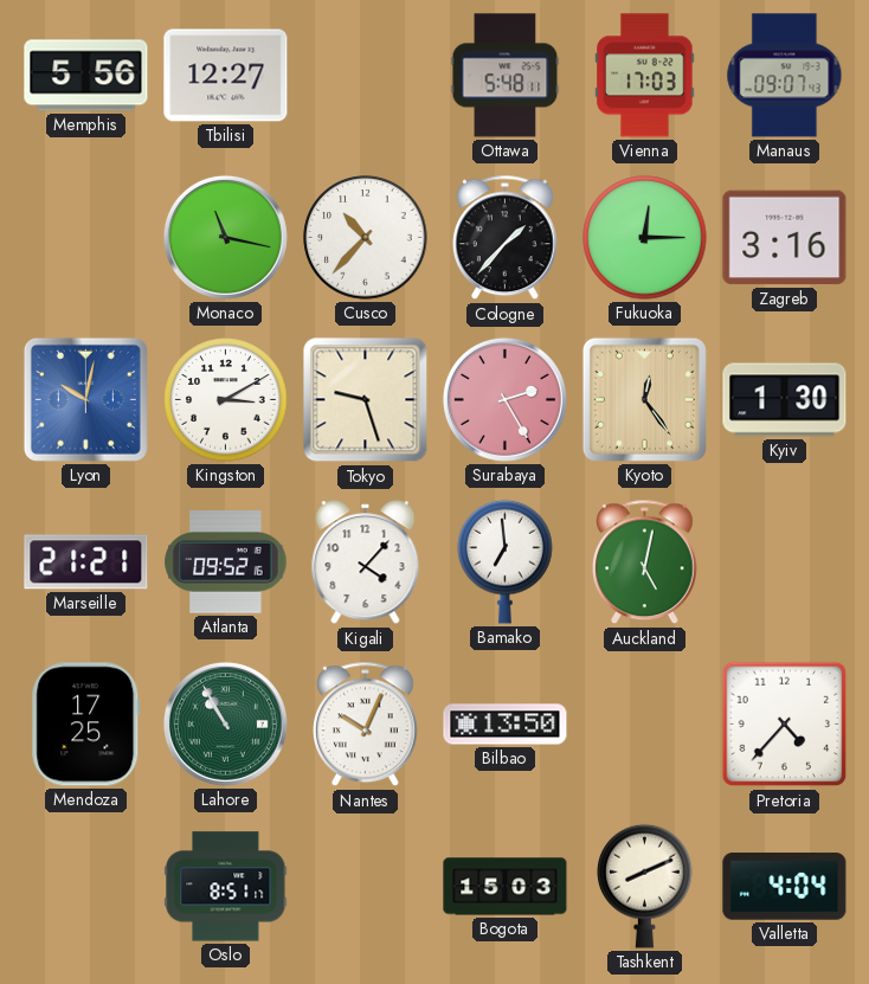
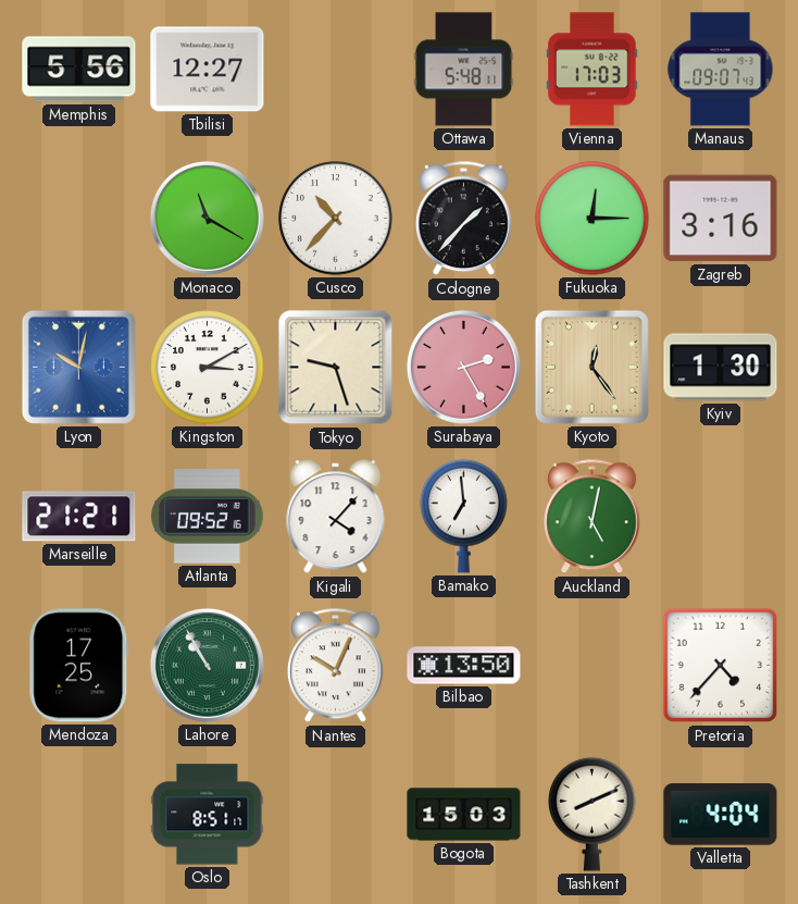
Monaco: 11:17 -> 11:20 (207, 218)
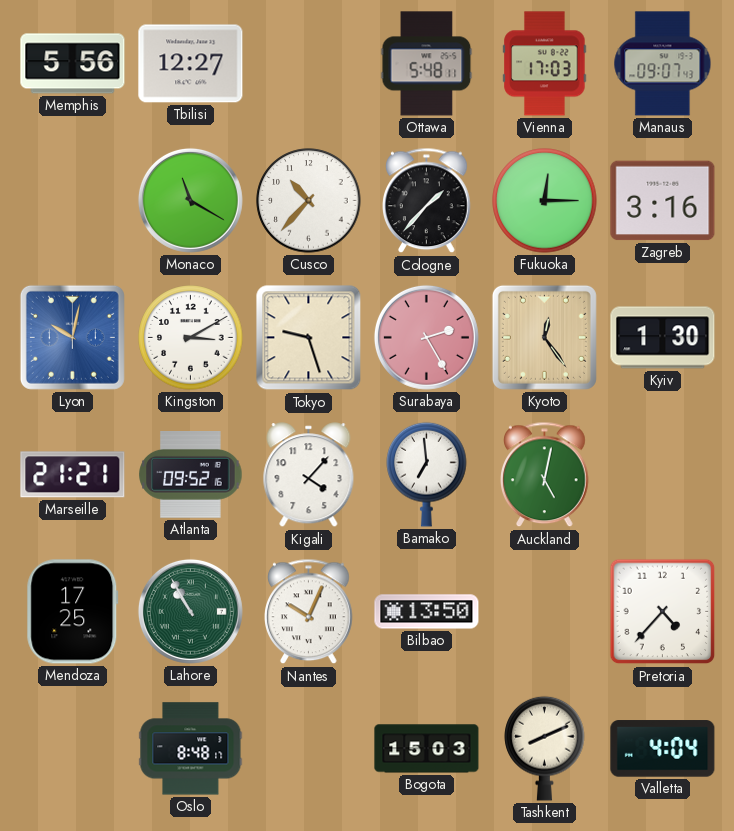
Oslo: 8:51 -> 8:48 (191, 749)
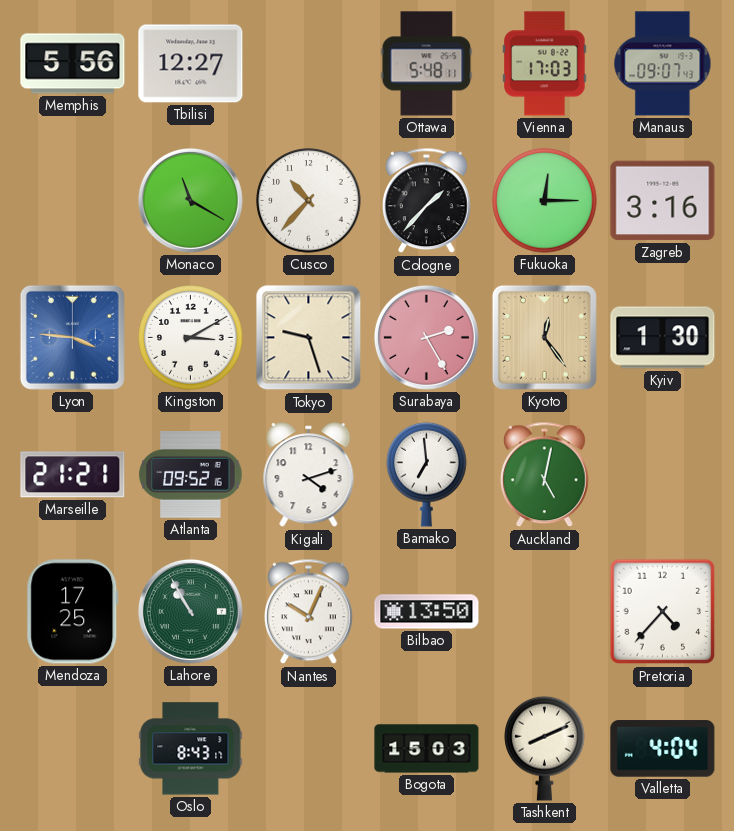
Lyon: 10:02 -> 3:46 (72, 337)
Kigali: 4:07 -> 4:12 (309, 475)
Oslo: 8:48 -> 8:43 (191, 749)
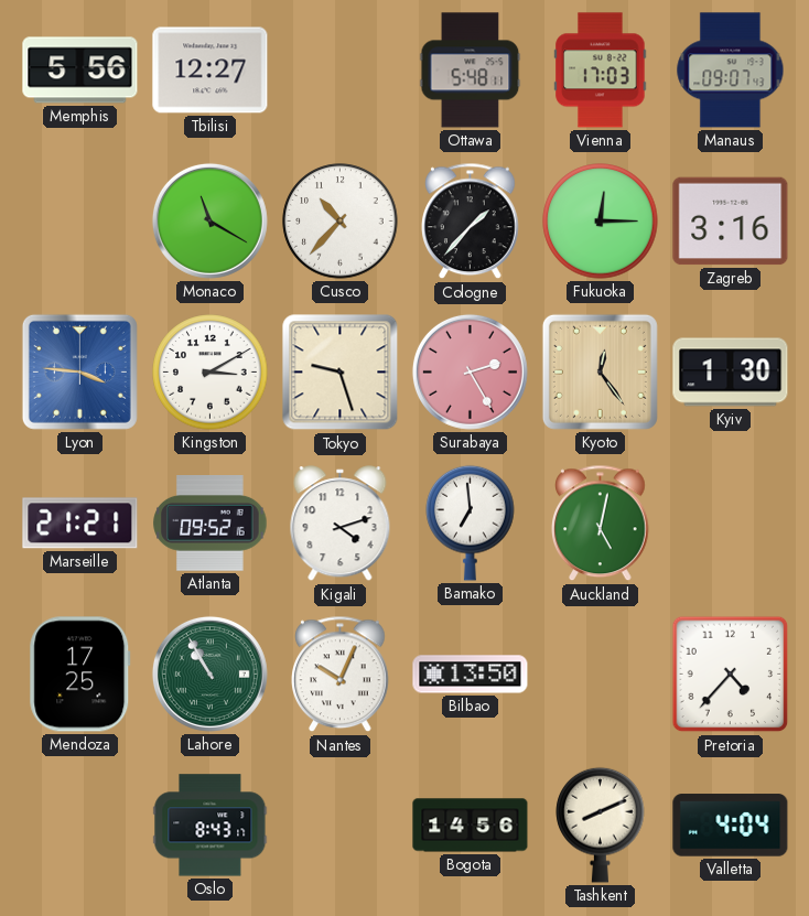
Bogota: 15:03 -> 14:56 (471, 826)
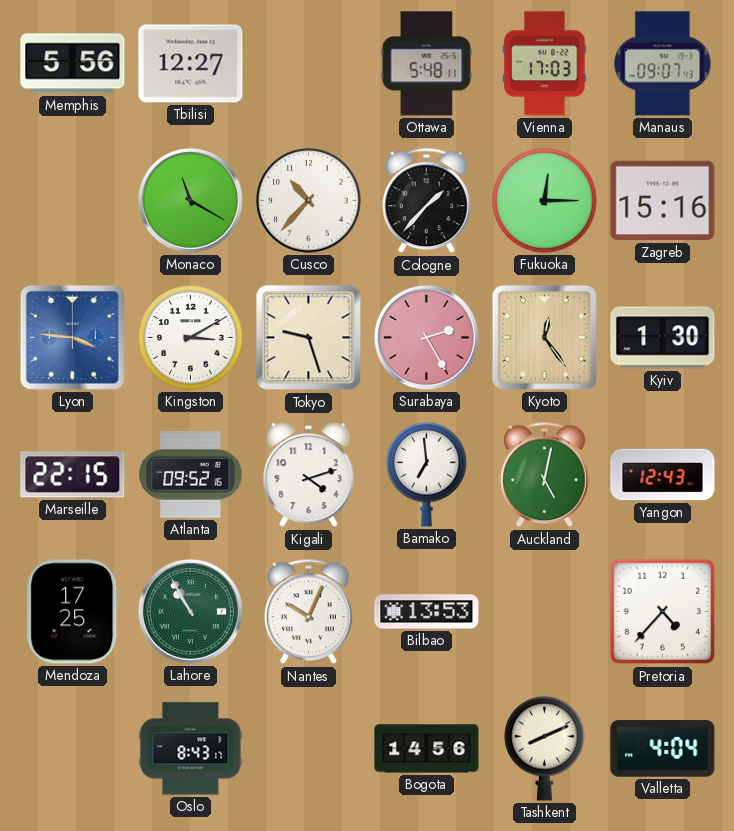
Zagreb: 3:16 -> 15:16 (663, 201)
Marseille: 21:21 -> 22:15 (73, 475)
Yangon: none -> 12:43 (663, 475)
Bilbao: 13:50 -> 13:53 (427, 612)
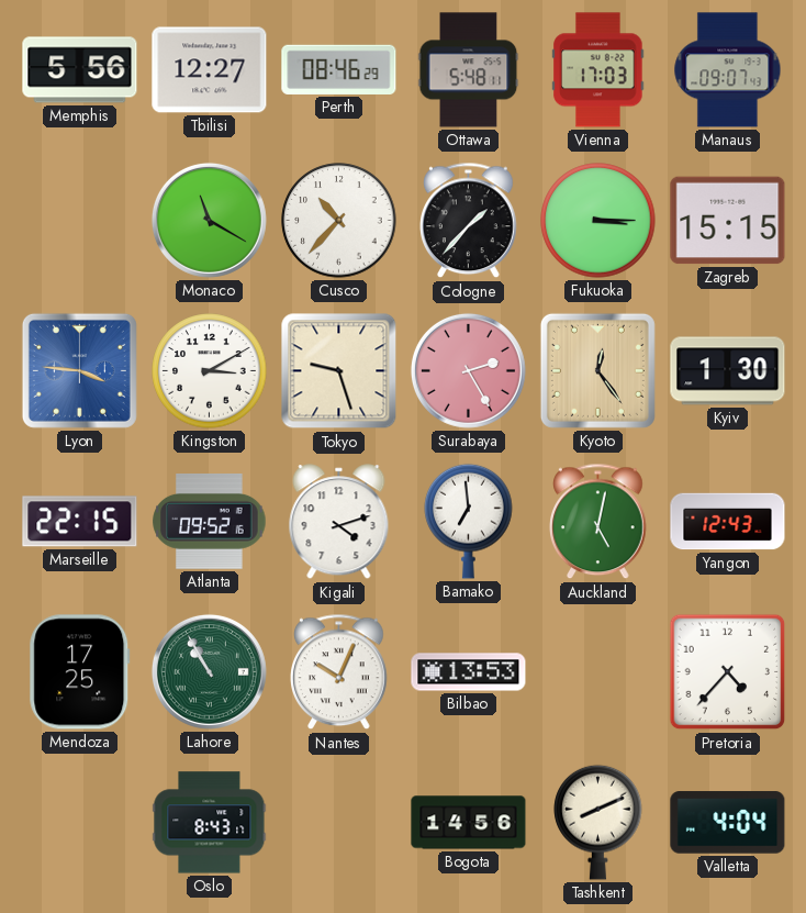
Perth: none -> 08:46 (339, 69)
Fukuoka: 12:15 -> 3:15 (598, 221)
Zagreb: 15:16 -> 15:15 (728, 221)
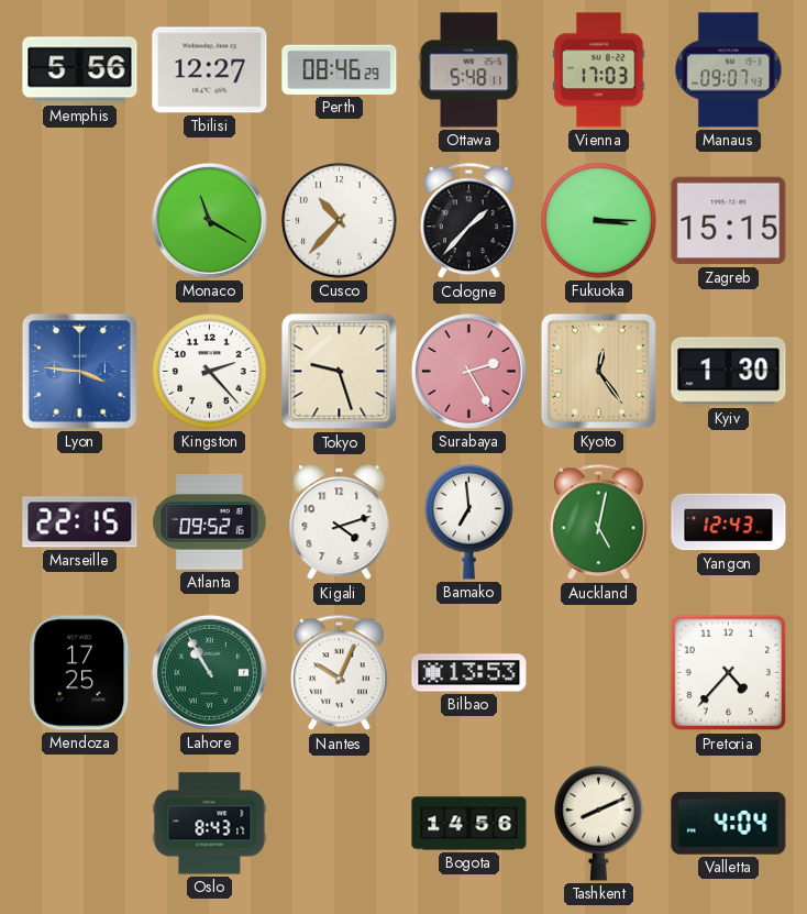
Kingston: 3:10 -> 2:23 (210, 372)
